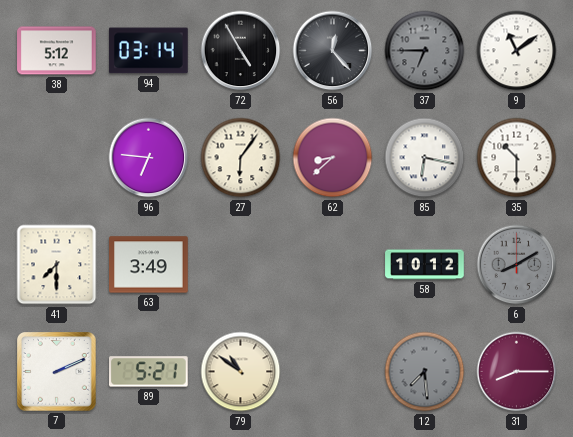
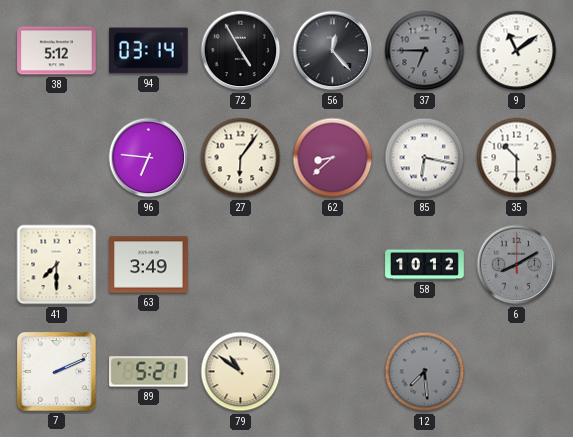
31: 8:15 -> none (517, 372)
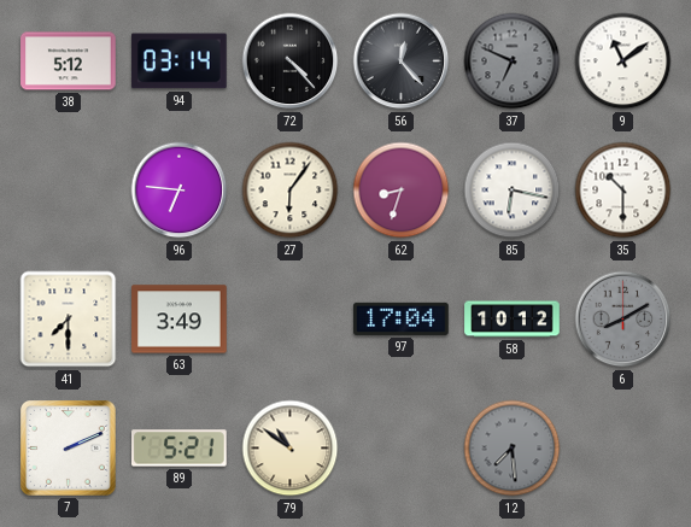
72: 4:55 -> 4:23 (291, 62)
37: 6:45 -> 6:49 (513, 62)
62: 8:38 -> 8:33 (402, 191)
97: none -> 17:04 (402, 318)
